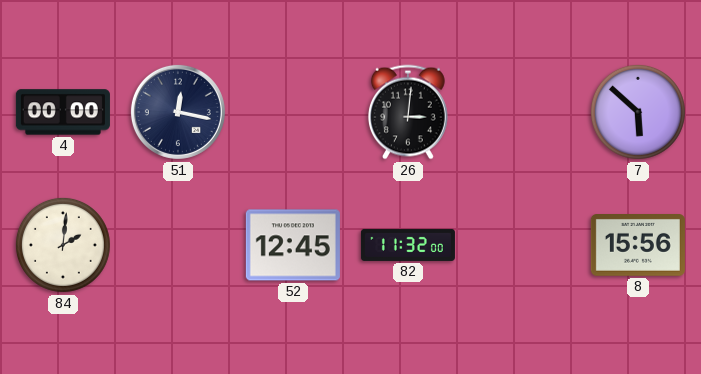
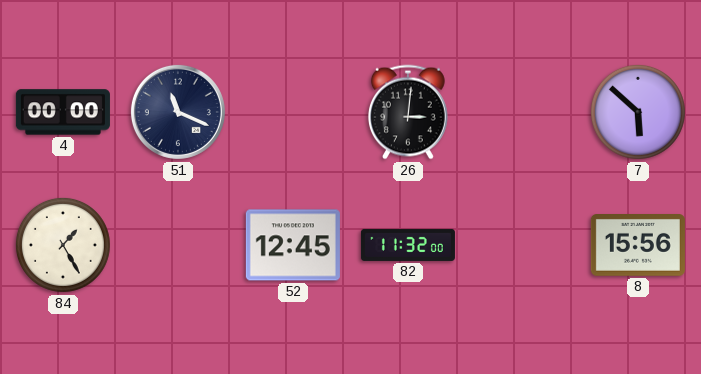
51: 12:17 -> 11:19 (178, 112)
84: 2:01 -> 1:25 (63, 245)
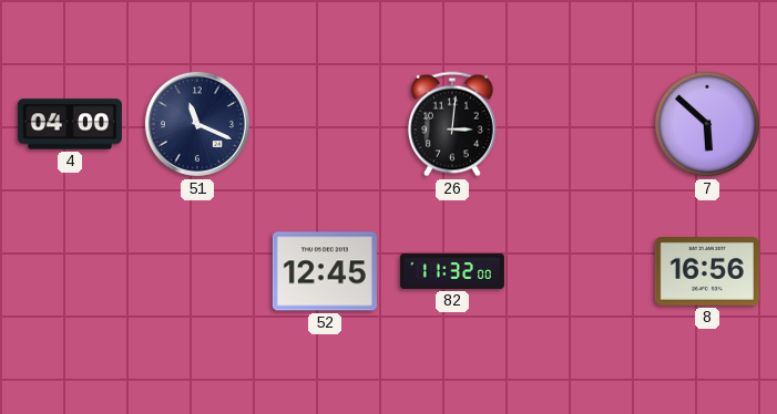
4: 00:00 -> 04:00 (70, 124)
84: 1:25 -> none (63, 245)
8: 15:56 -> 16:56 (707, 272)
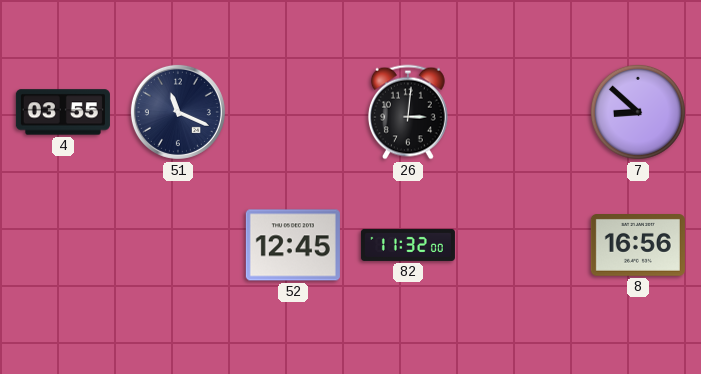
4: 04:00 -> 03:55 (63, 112)
7: 5:52 -> 8:52 (638, 112)
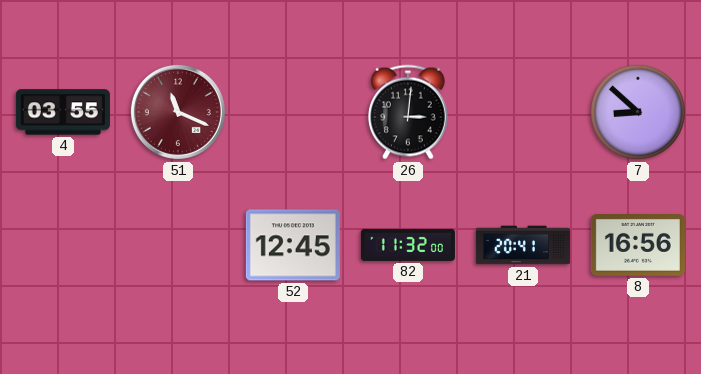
51 dial: navy -> burgundy (178, 112)
21: none -> 20:41 (523, 245)
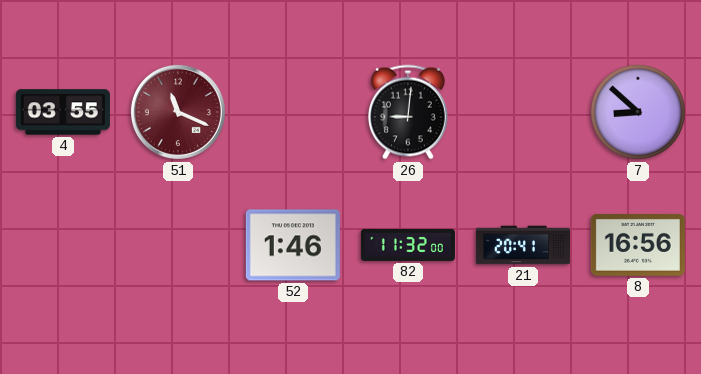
26: 3:01 -> 9:01 (408, 112)
52: 12:45 -> 1:46 (293, 245)
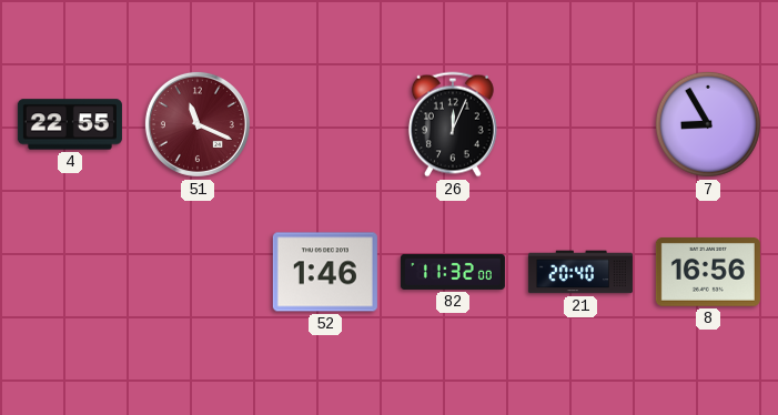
4: 03:55 -> 22:55 (70, 124)
26: 9:01 -> 12:04 (453, 124)
7: 8:52 -> 8:55 (708, 124)
21: 20:41 -> 20:40 (580, 272)
